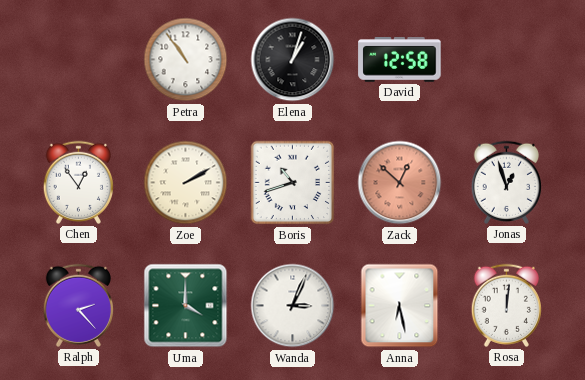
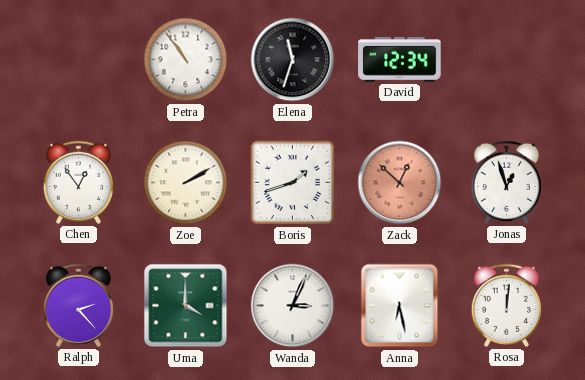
Elena: 1:03 -> 11:33 (293, 60)
David: 12:58 -> 12:34 (400, 60)
Boris: 10:42 -> 1:42 (293, 183)
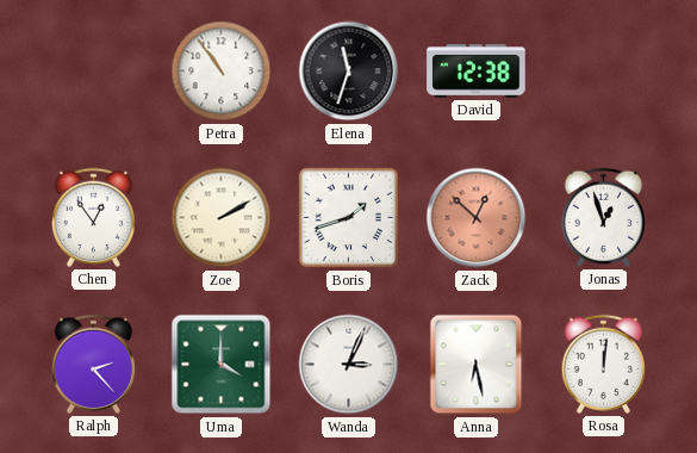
David: 12:34 -> 12:38 (477, 72)
